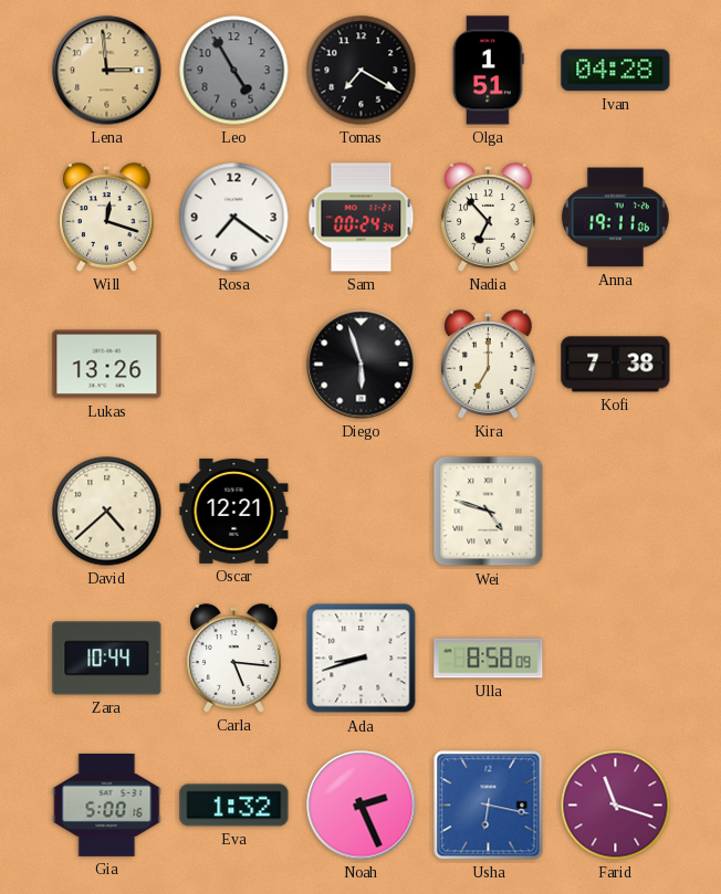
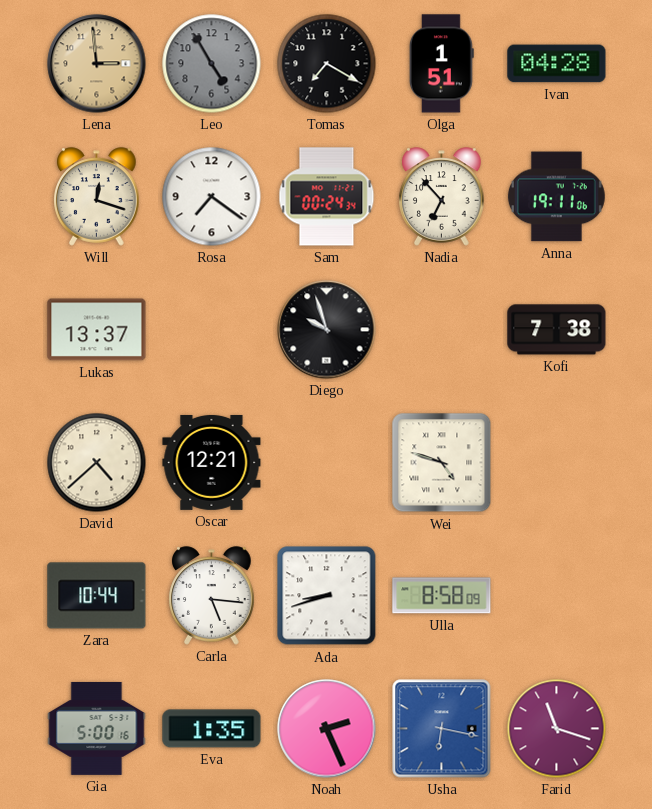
Lukas: 13:26 -> 13:37 (97, 330)
Diego: 5:57 -> 9:57 (327, 330)
Kira: 7:00 -> none (489, 365)
Eva: 1:32 -> 1:35 (212, 729)
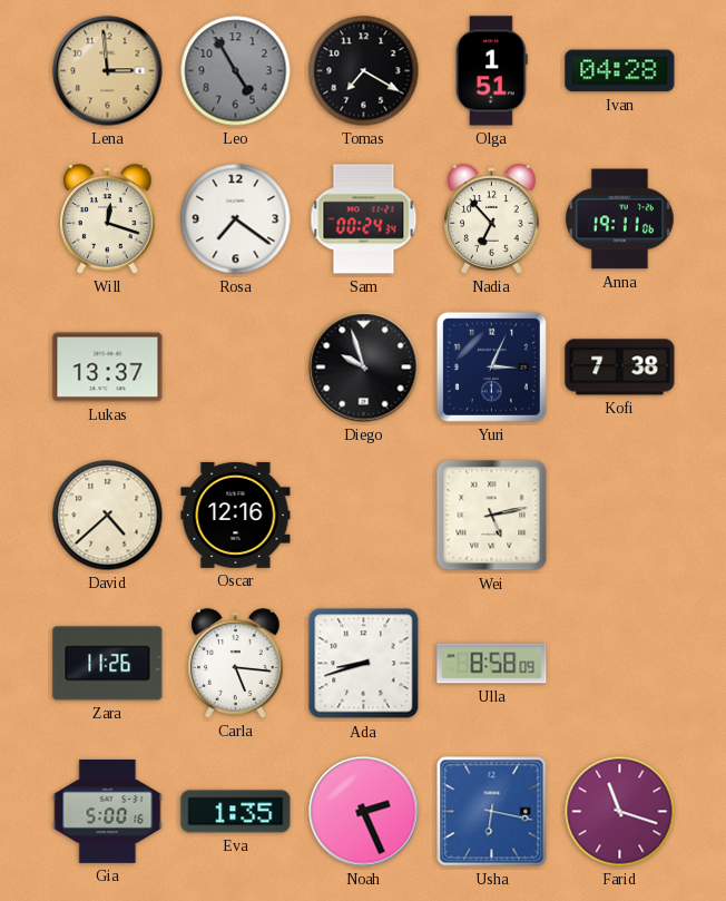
Yuri: none -> 3:04 (491, 366)
Oscar: 12:21 -> 12:16 (236, 515)
Wei: 4:48 -> 5:13 (492, 516)
Zara: 10:44 -> 11:26 (108, 664)
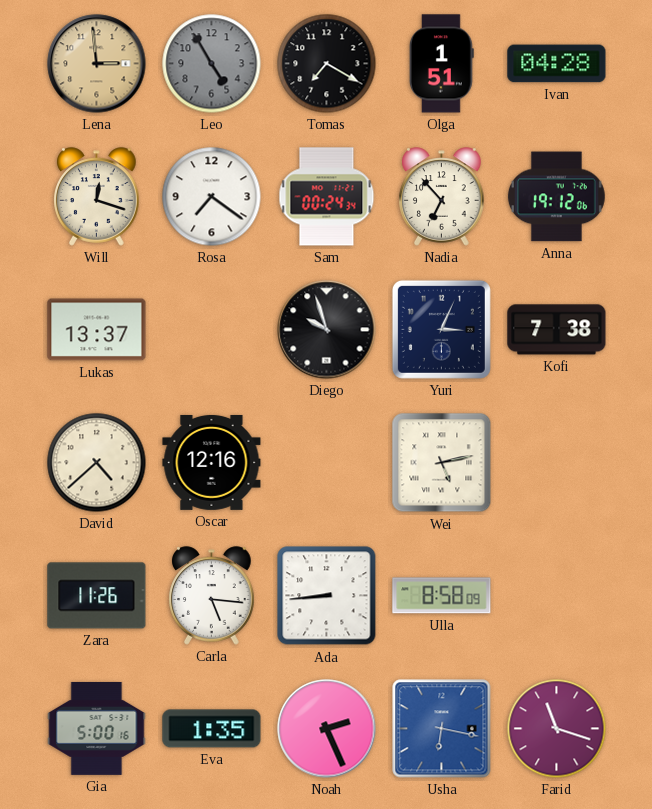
Anna: 19:11 -> 19:12 (556, 197)
Ada: 8:42 -> 8:44 (327, 596)
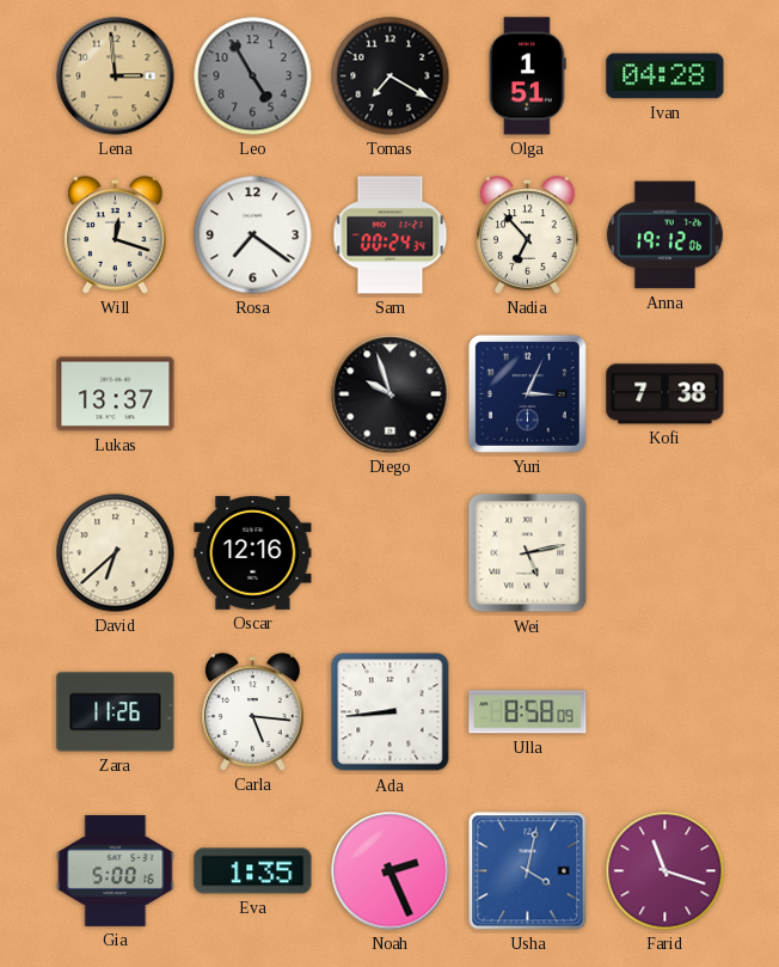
David: 4:38 -> 6:38 (116, 553)
Usha: 6:17 -> 4:02 (528, 871)
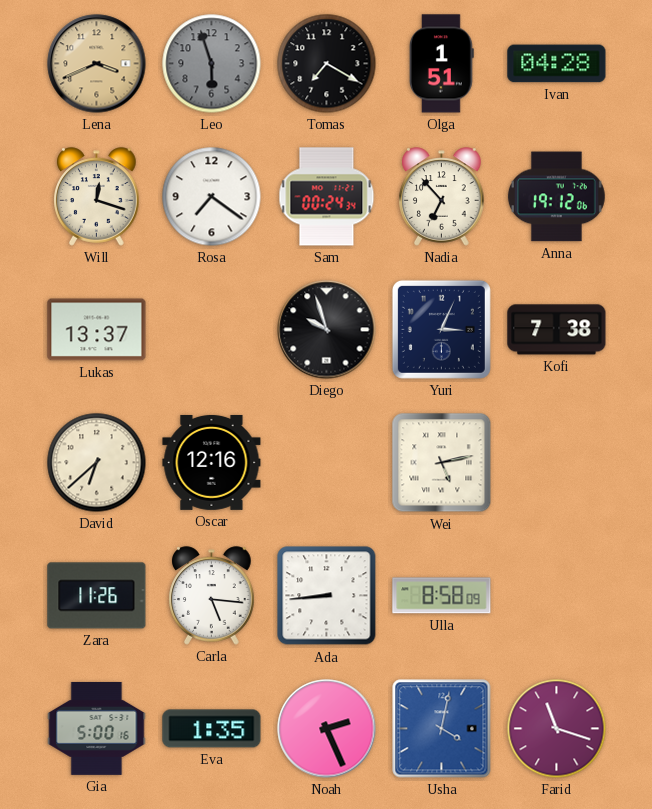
Lena: 2:59 -> 3:41 (97, 64)
Leo: 4:55 -> 5:57 (212, 64)
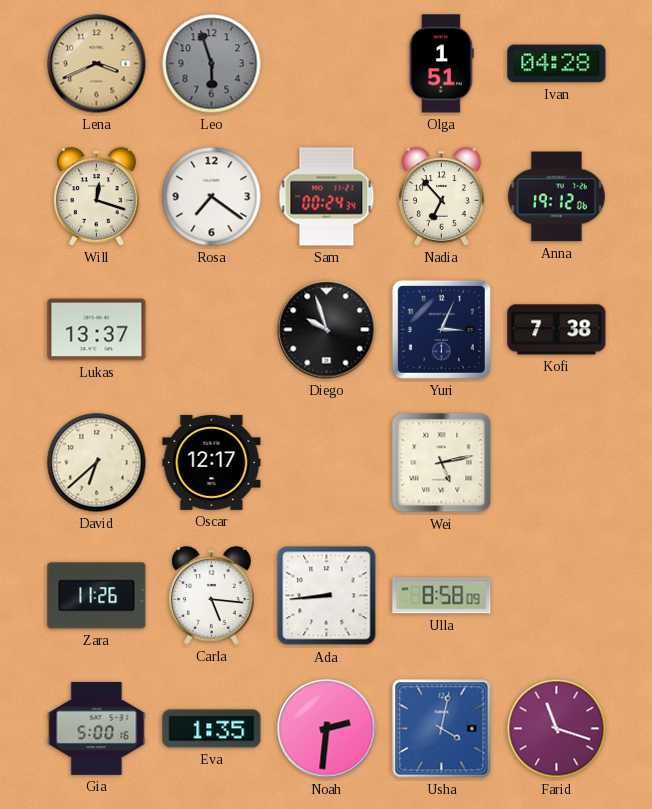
Tomas: 7:20 -> none (327, 64)
Oscar: 12:16 -> 12:17 (212, 462)
Noah: 2:26 -> 2:31 (327, 729)
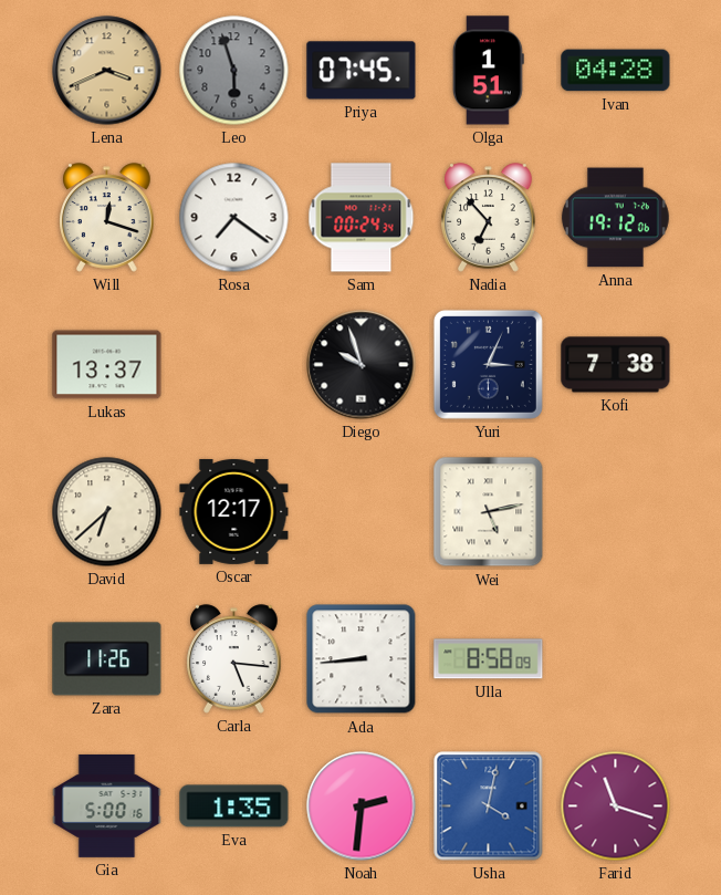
Priya: none -> 07:45 (362, 71)
